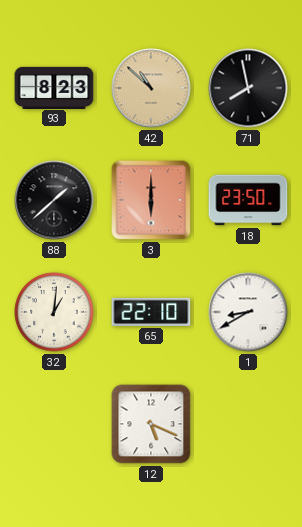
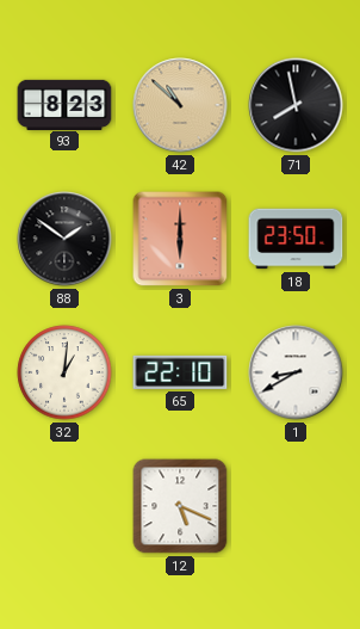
88: 1:38 -> 1:51 (64, 239)
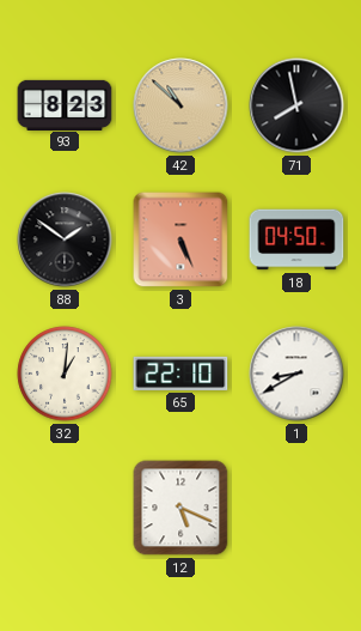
3: 6:00 -> 5:26 (180, 239)
18: 23:50 -> 04:50 (296, 239)
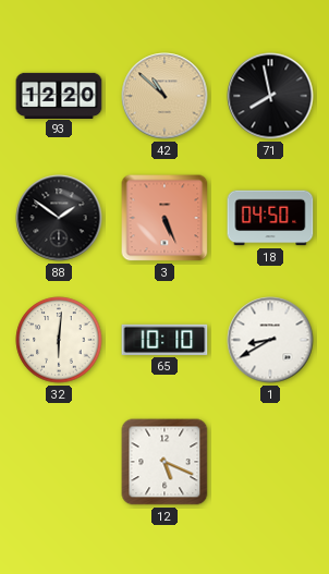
93: 8:23 -> 12:20 (59, 95)
32: 1:01 -> 6:01 (59, 340)
65: 22:10 -> 10:10 (164, 340)
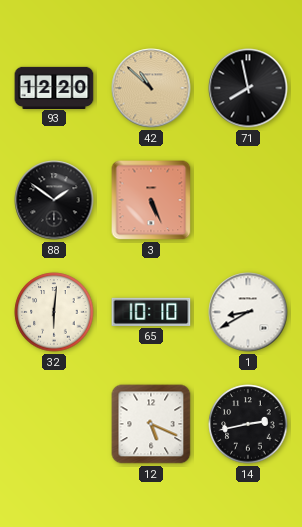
18: 04:50 -> none (270, 218)
14: none -> 2:43 (248, 424)
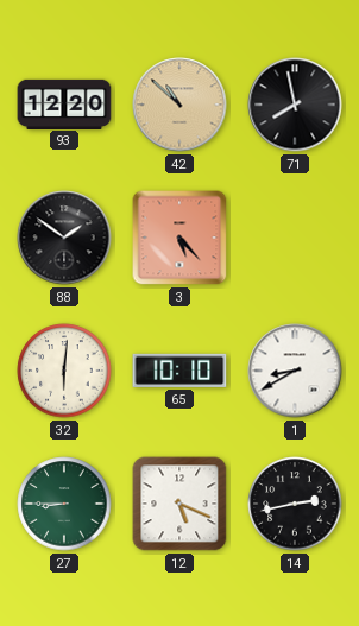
3: 5:26 -> 5:23 (179, 238)
27: none -> 8:45 (64, 504)
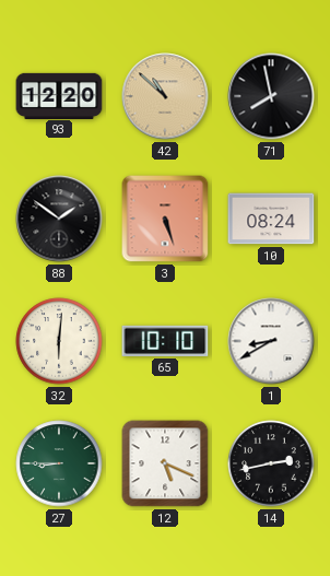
3: 5:23 -> 5:27 (165, 219)
10: none -> 08:24 (271, 219)
